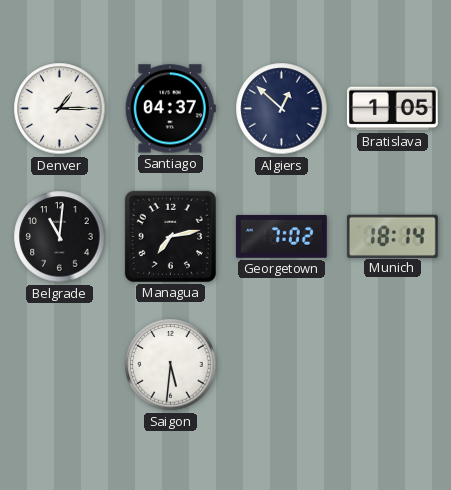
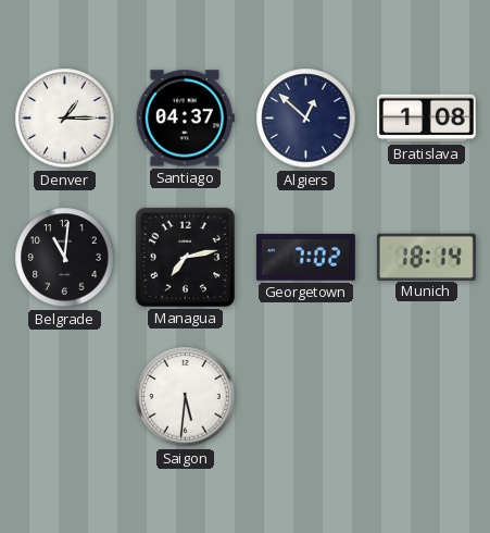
Bratislava: 1:05 -> 1:08 (426, 119)
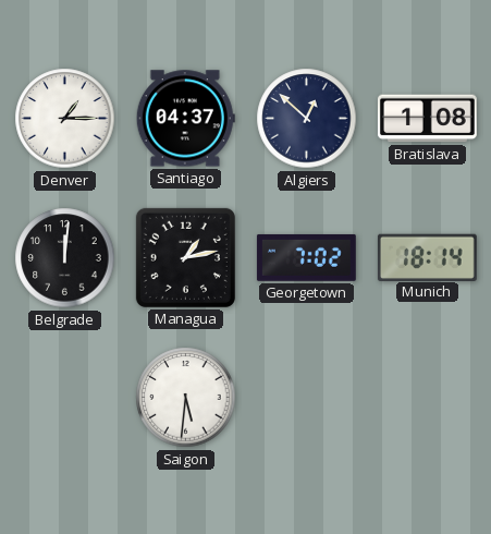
Belgrade: 11:01 -> 12:01 (65, 258)
Managua: 7:13 -> 1:13 (185, 257)
